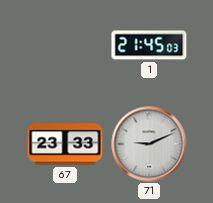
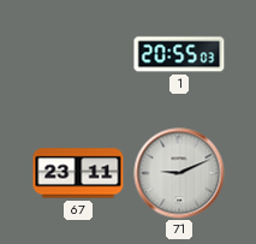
1: 21:45 -> 20:55 (179, 54)
67: 23:33 -> 23:11 (78, 173)
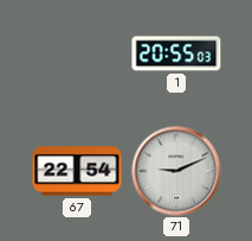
67: 23:11 -> 22:54 (77, 171)
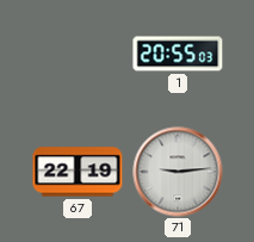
67: 22:54 -> 22:19 (78, 172)
71: 9:11 -> 9:14 (178, 172)
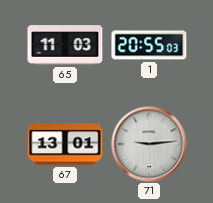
65: none -> 11:03 (65, 45)
67: 22:19 -> 13:01 (65, 144)
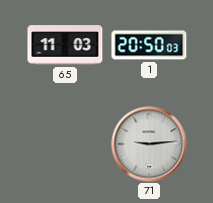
1: 20:55 -> 20:50 (149, 45)
67: 13:01 -> none (65, 144)
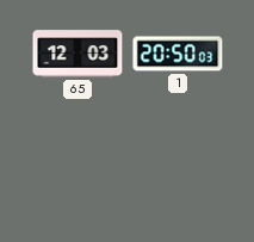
65: 11:03 -> 12:03 (78, 54)
71: 9:14 -> none (149, 144)
